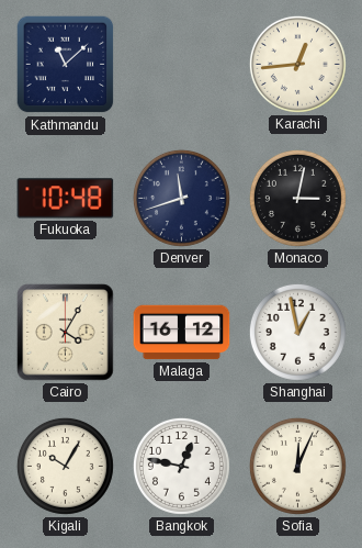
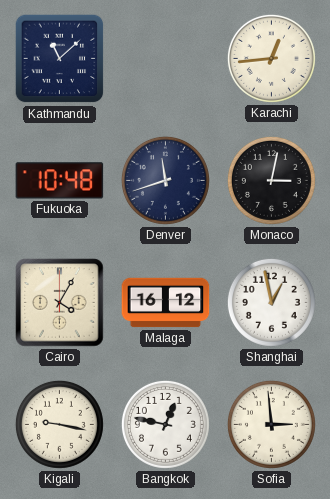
Kigali: 10:05 -> 9:17 (59, 424)
Sofia: 12:04 -> 2:59 (271, 424)
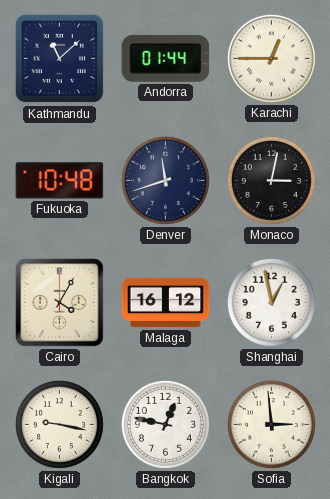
Andorra: none -> 01:44 (166, 58)
Karachi: 12:44 -> 12:45 (271, 58)
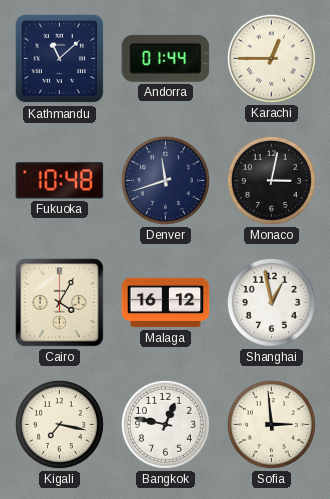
Kigali: 9:17 -> 7:17 (59, 424)
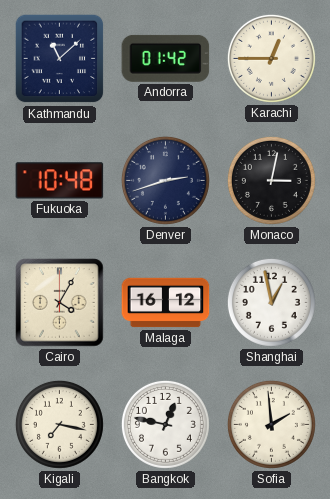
Andorra: 01:44 -> 01:42 (166, 58)
Denver: 11:42 -> 2:42 (165, 180)
Sofia: 2:59 -> 1:59 (271, 424)
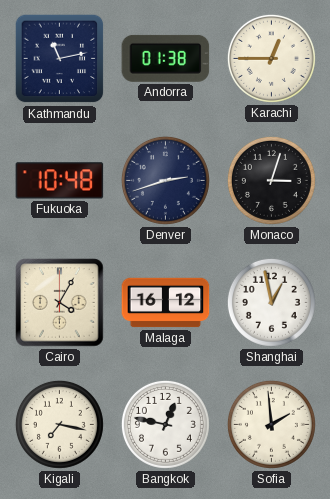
Kathmandu: 11:08 -> 11:13 (60, 59)
Andorra: 01:42 -> 01:38 (166, 58)
Monaco: 3:02 -> 3:03 (271, 180)
